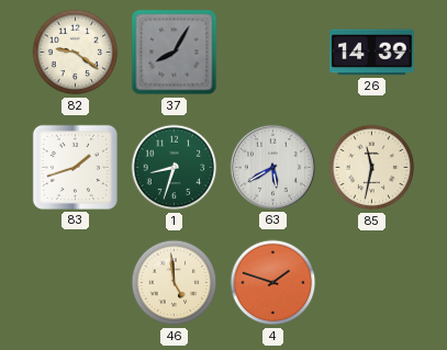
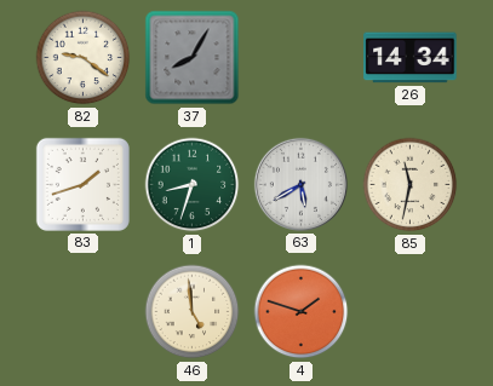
26: 14:39 -> 14:34 (411, 58)
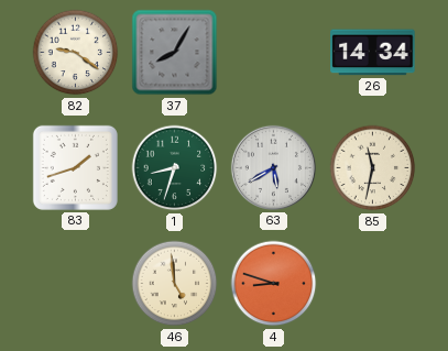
4: 1:48 -> 8:48 (274, 284)
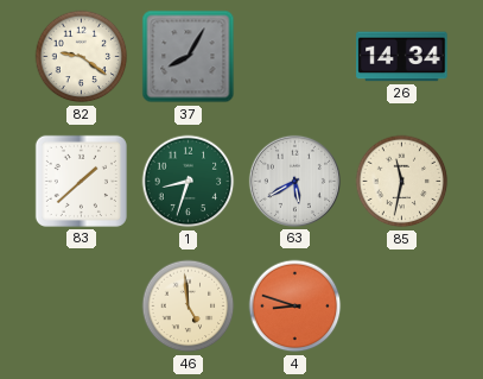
83: 1:42 -> 1:38 (81, 181)
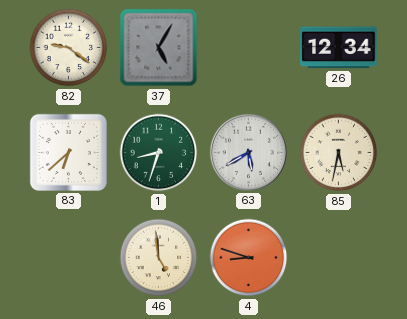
37: 8:05 -> 5:05 (159, 48)
26: 14:34 -> 12:34 (339, 48)
83: 1:38 -> 6:38 (68, 152)
85: 11:32 -> 5:32 (339, 153)
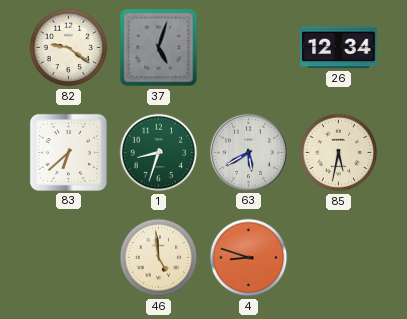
37: 5:05 -> 5:03 (159, 48)
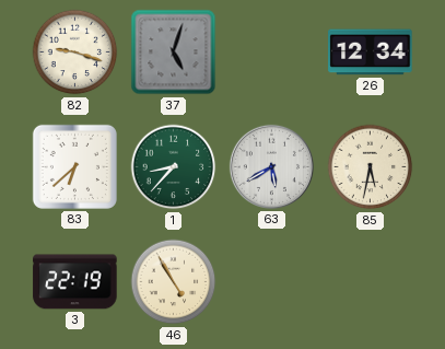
82: 9:21 -> 9:18 (75, 53)
1: 8:33 -> 8:37 (174, 167)
3: none -> 22:19 (75, 282)
46: 4:59 -> 4:55 (174, 282)
4: 8:48 -> none (249, 258)
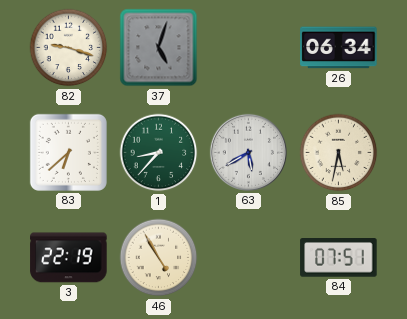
26: 12:34 -> 06:34 (339, 48)
84: none -> 07:51 (339, 258)
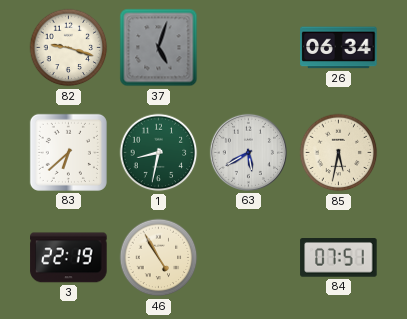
1: 8:37 -> 8:32 (159, 153)
